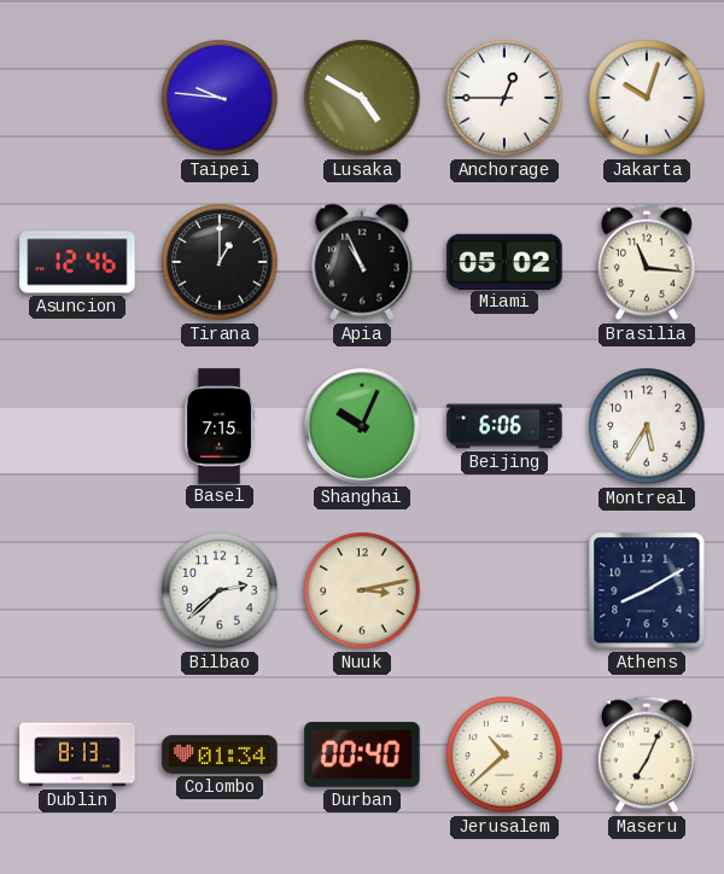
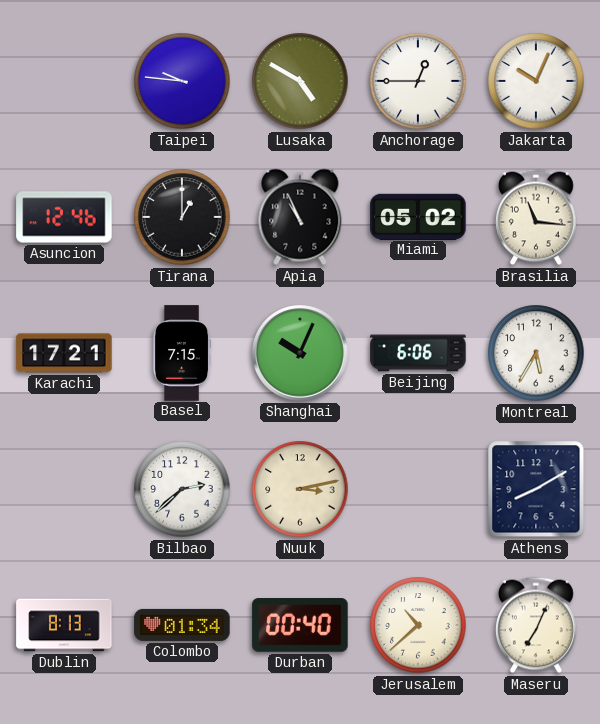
Jakarta: 10:03 -> 10:04 (536, 81)
Karachi: none -> 17:21 (64, 353)
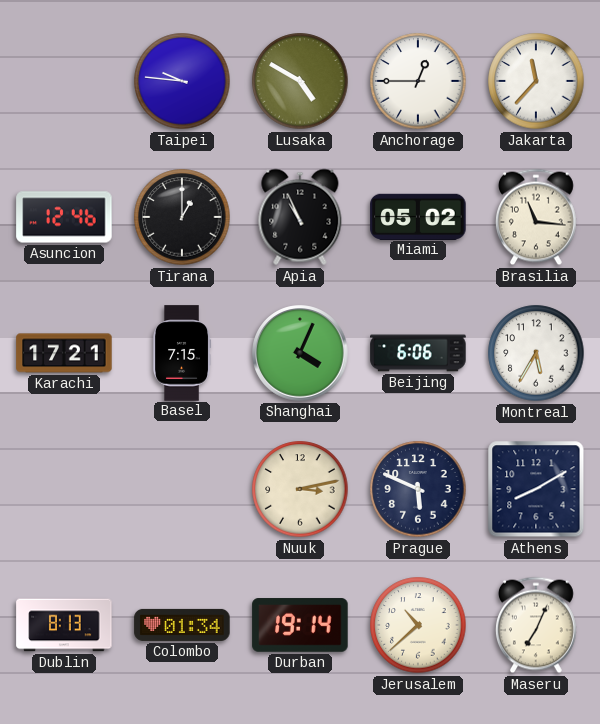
Jakarta: 10:04 -> 11:37 (536, 81)
Shanghai: 10:04 -> 4:04 (300, 353)
Bilbao: 2:38 -> none (182, 489)
Prague: none -> 5:49 (418, 489)
Durban: 00:40 -> 19:14 (300, 625)
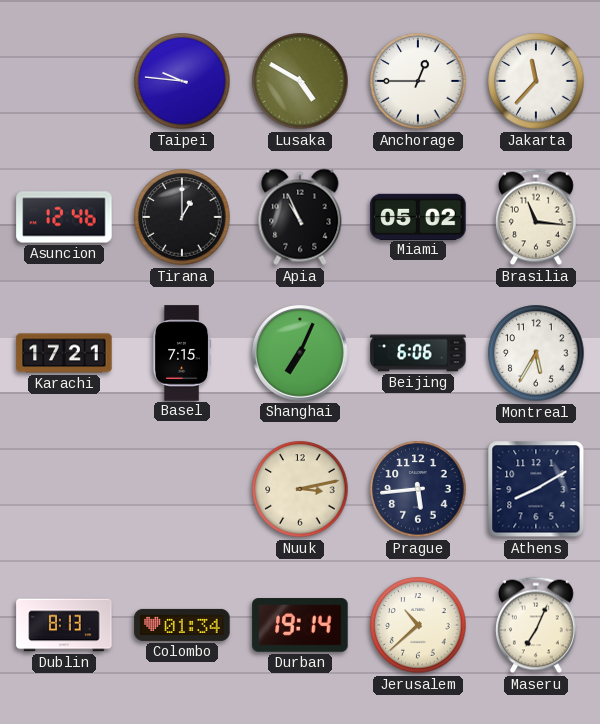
Shanghai: 4:04 -> 7:04 (300, 353)
Prague: 5:49 -> 5:44 (418, 489)
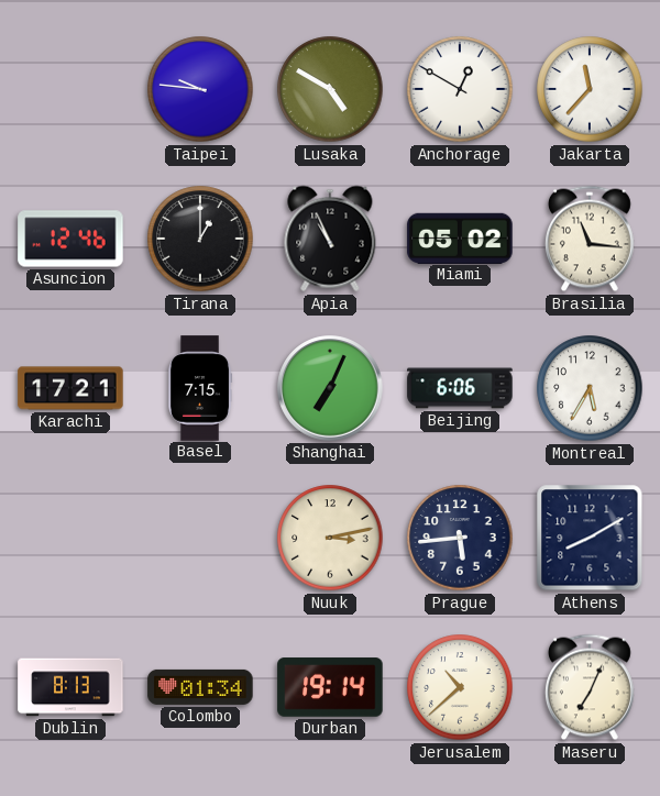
Anchorage: 12:45 -> 12:50 (460, 89)
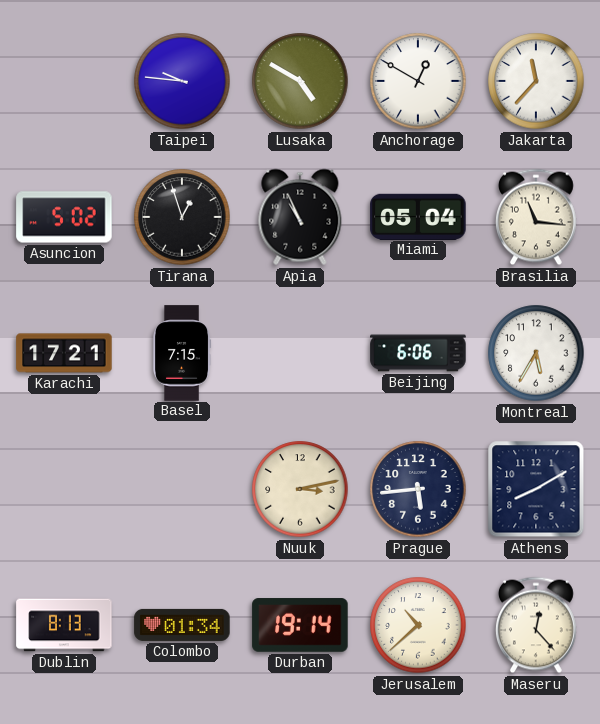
Asuncion: 12:46 -> 5:02 (64, 217)
Tirana: 1:00 -> 12:57 (182, 217)
Miami: 05:02 -> 05:04 (418, 216)
Shanghai: 7:04 -> none (330, 388)
Maseru: 7:04 -> 12:23 (536, 625)
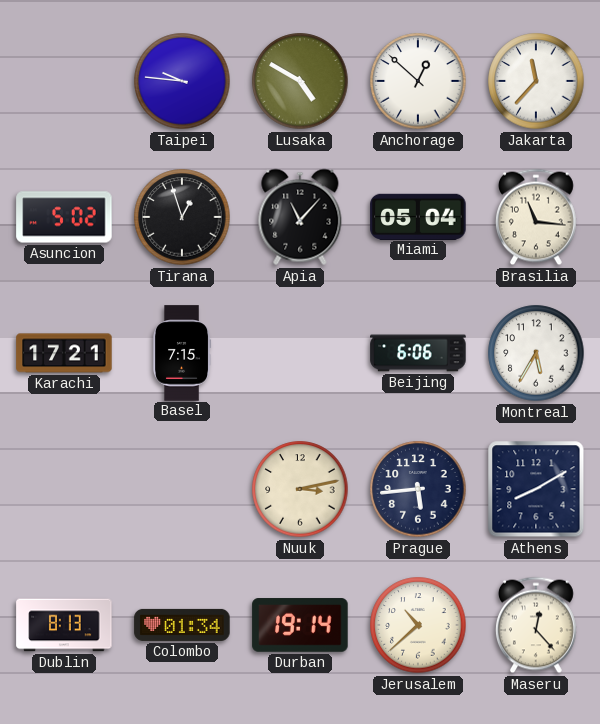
Anchorage: 12:50 -> 12:52 (418, 81)
Apia: 10:56 -> 11:07 (300, 217)
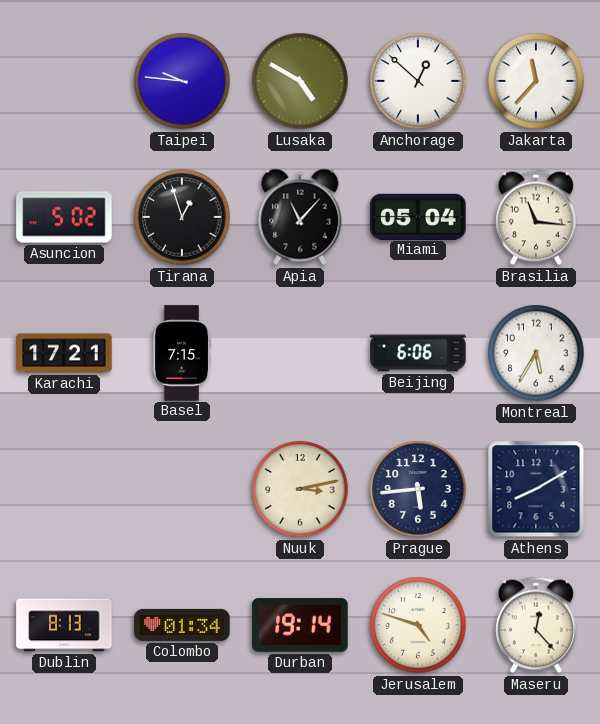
Jerusalem: 10:38 -> 4:48 (418, 625)
